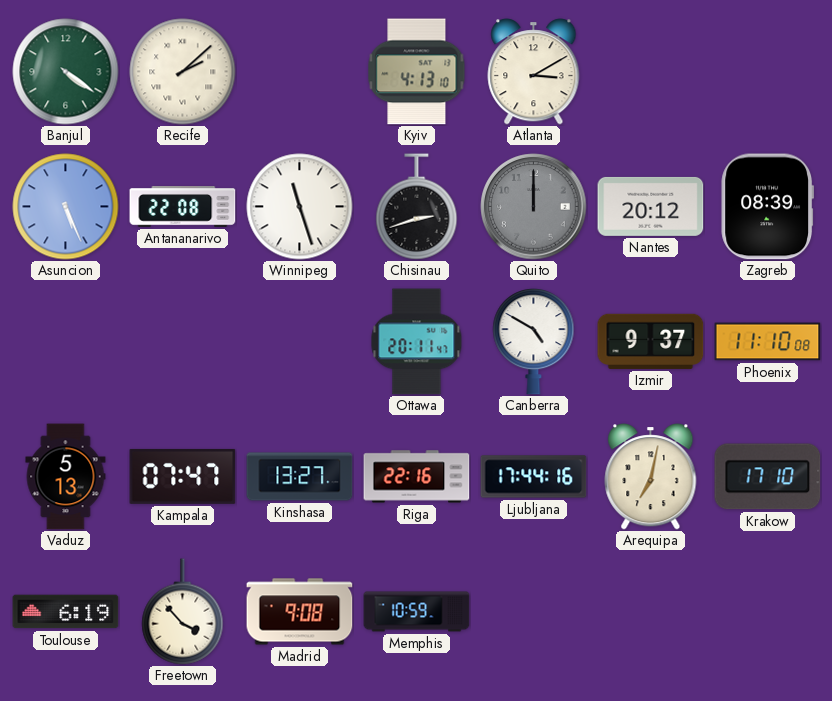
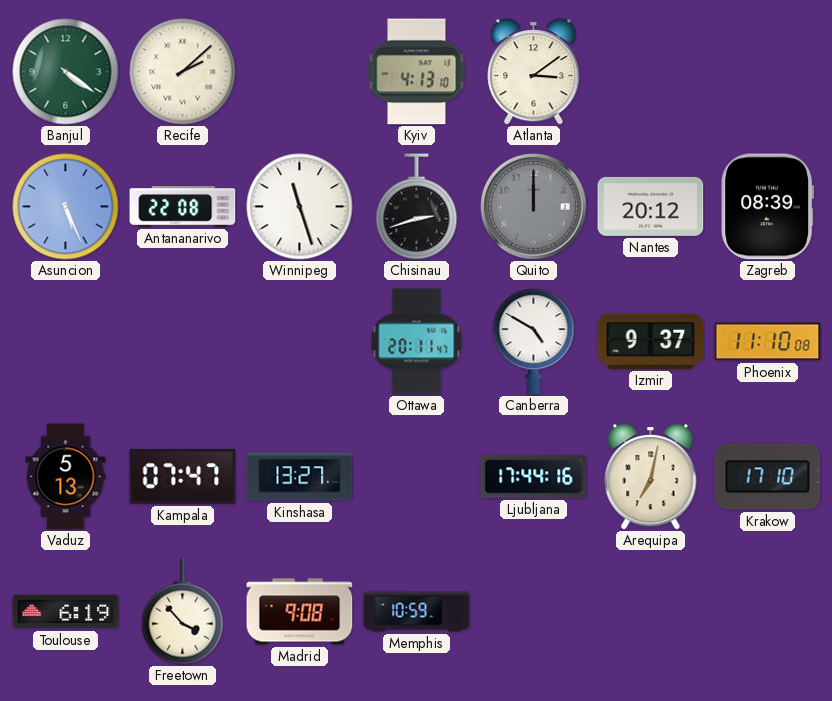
Atlanta: 3:10 -> 3:09 (534, 72)
Riga: 22:16 -> none (417, 477)
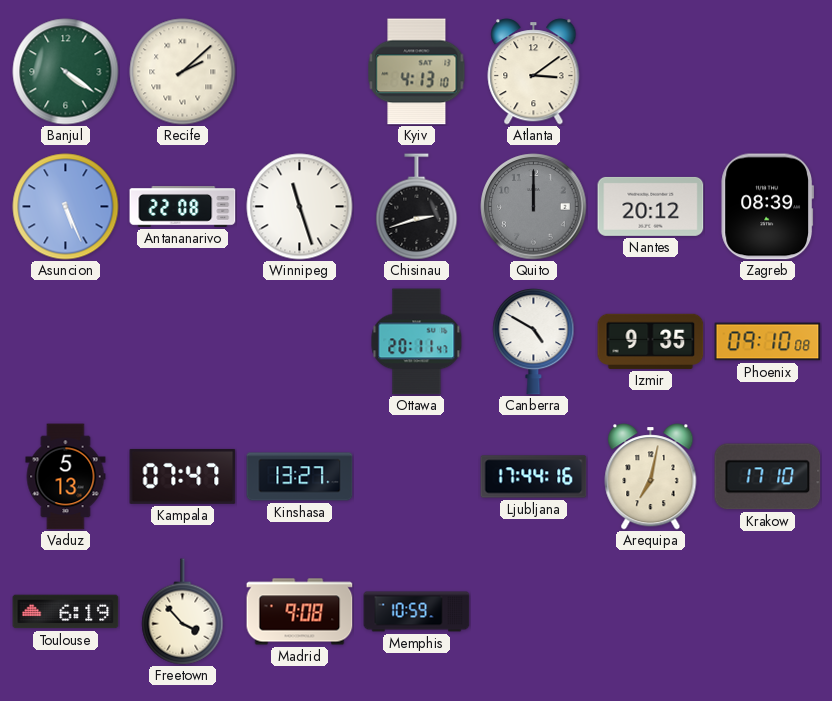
Izmir: 9:37 -> 9:35 (651, 341)
Phoenix: 11:10 -> 09:10 (768, 342)
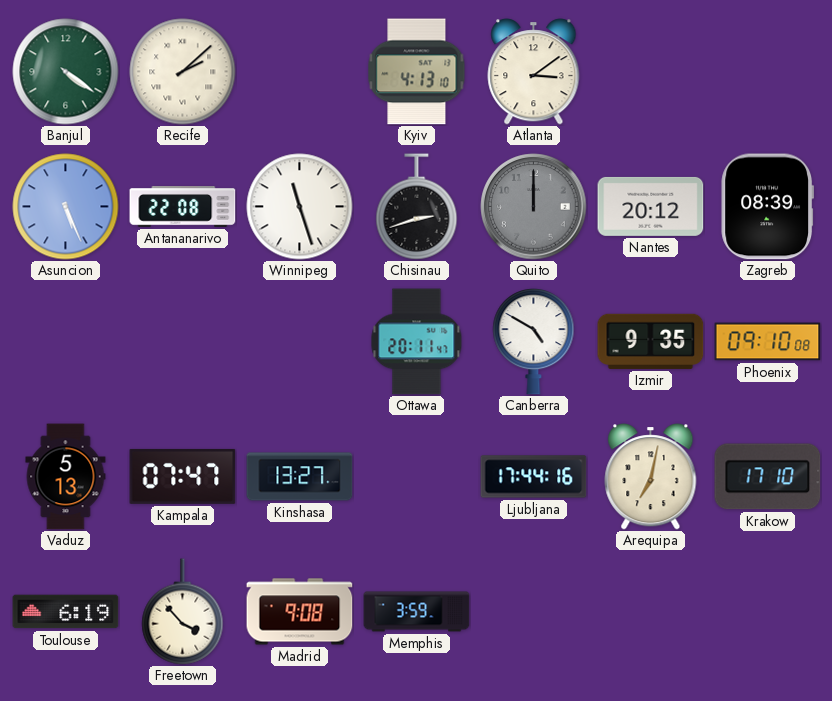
Memphis: 10:59 -> 3:59 (417, 612)
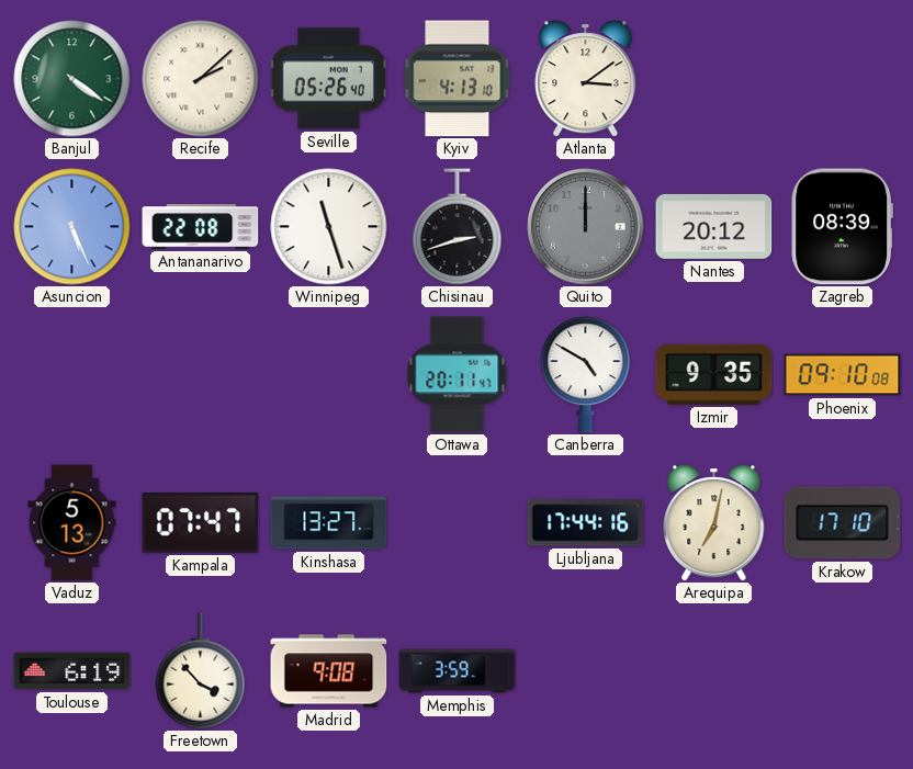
Seville: none -> 05:26 (328, 79)
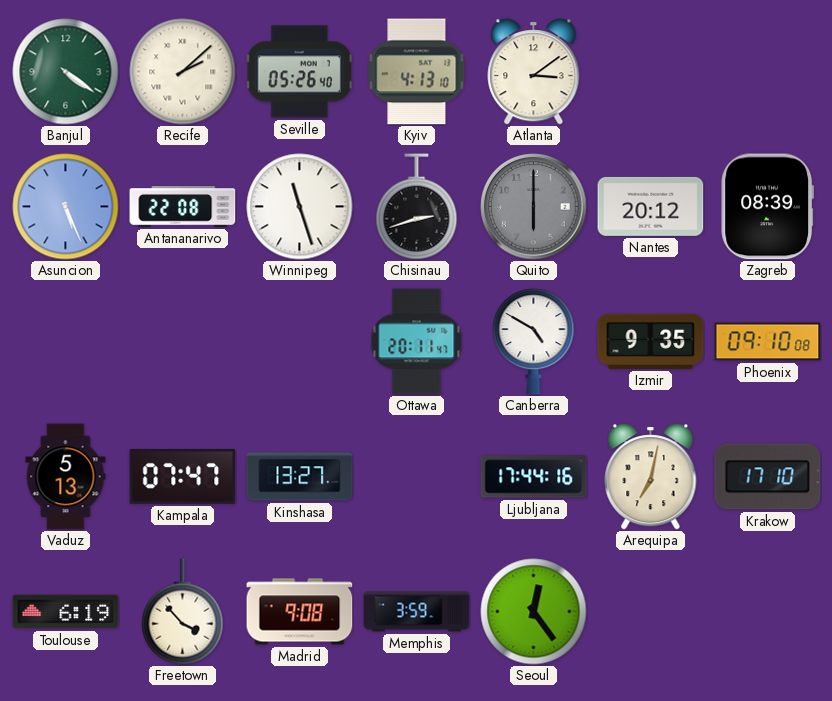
Quito: 12:00 -> 6:00 (534, 207)
Seoul: none -> 12:24 (534, 612)
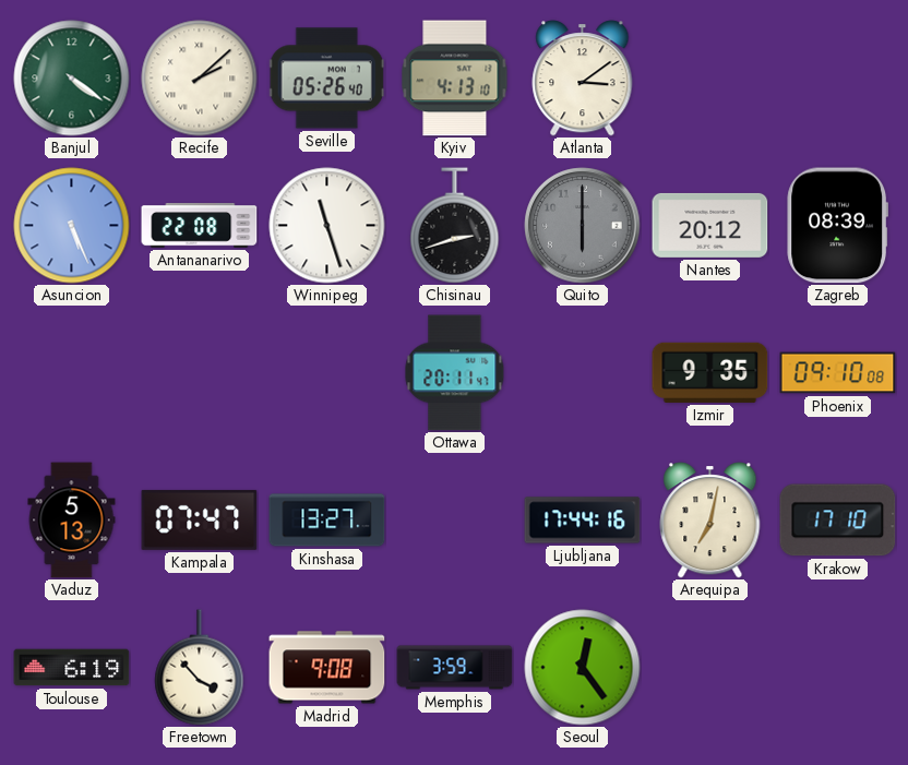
Canberra: 4:50 -> none (534, 342)
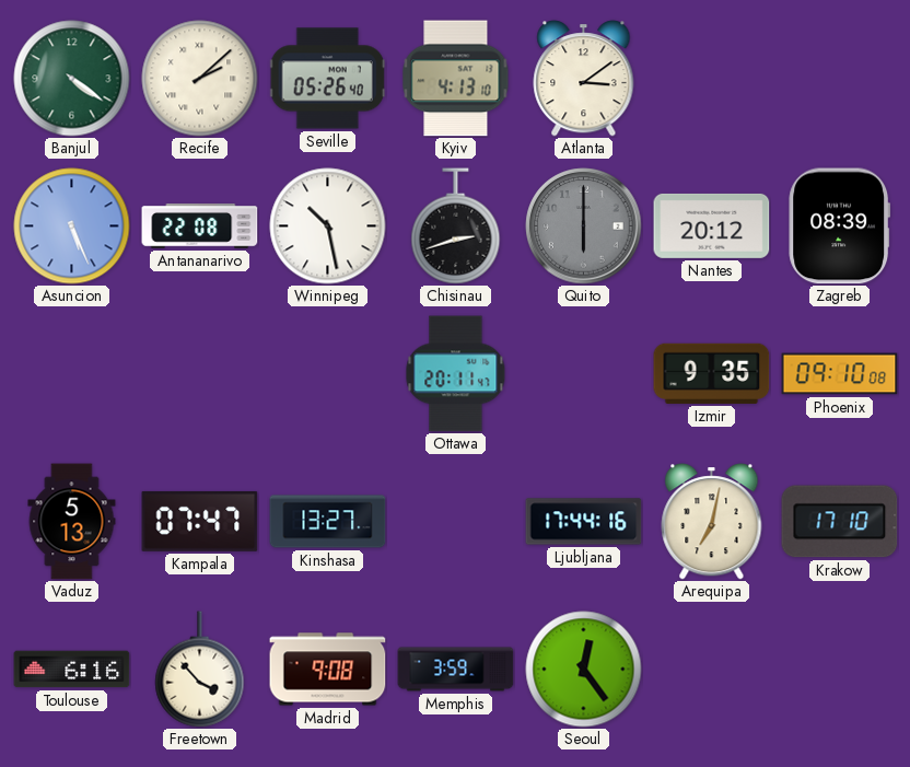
Winnipeg: 11:27 -> 10:28 (328, 226)
Toulouse: 6:19 -> 6:16 (72, 670)
